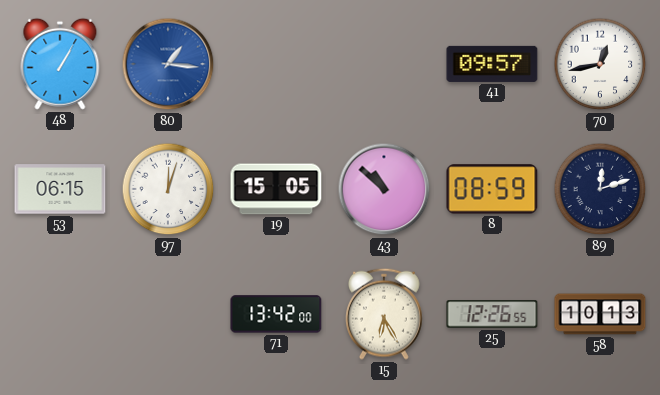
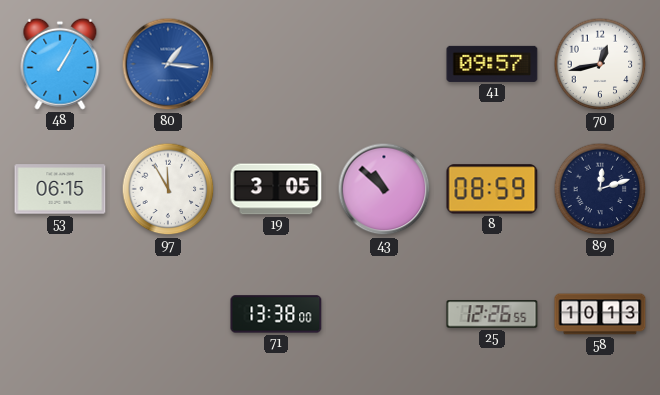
97: 12:03 -> 11:55 (168, 189)
19: 15:05 -> 3:05 (276, 189)
71: 13:42 -> 13:38 (276, 314)
15: 6:25 -> none (385, 314)
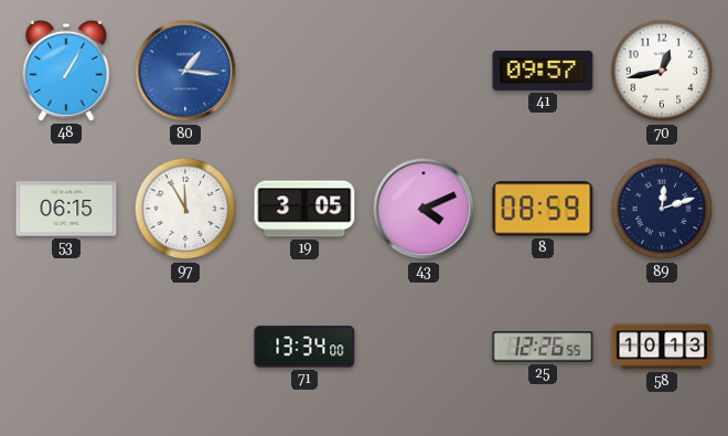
43: 10:52 -> 4:11 (424, 209)
71: 13:38 -> 13:34 (304, 347)
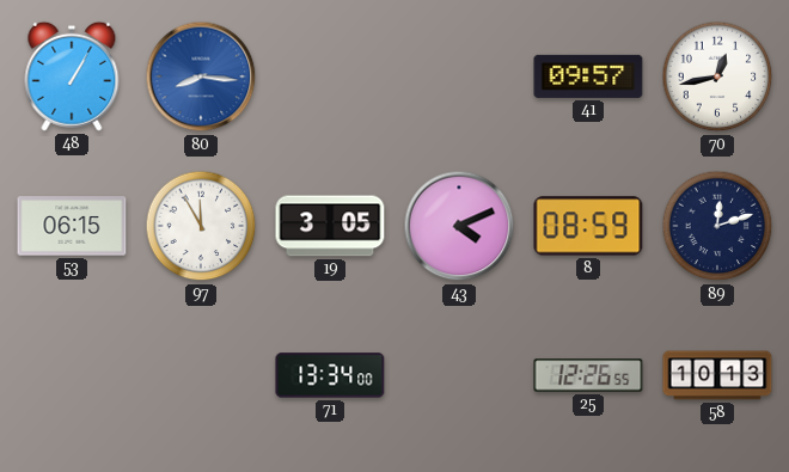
80: 1:16 -> 8:16 (201, 76)
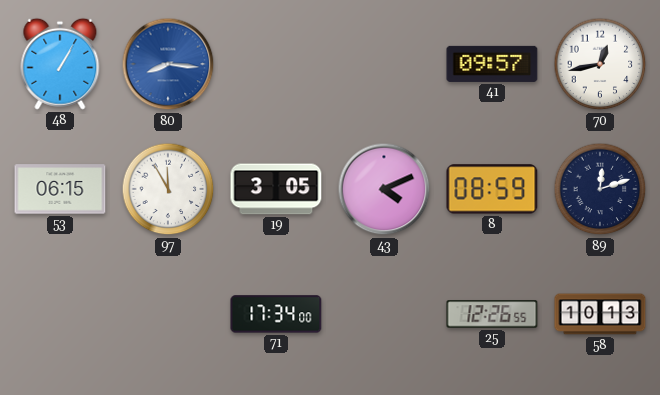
71: 13:34 -> 17:34 (276, 314)
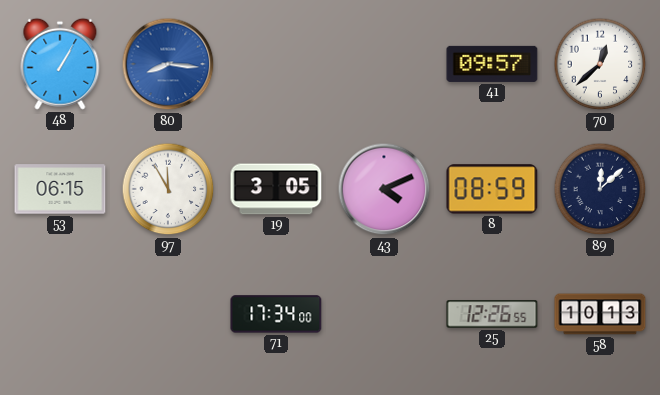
70: 12:43 -> 12:38 (600, 64)
89: 12:12 -> 12:08 (600, 189)
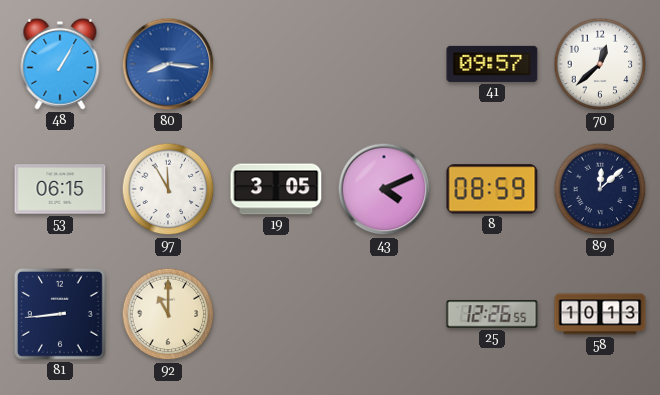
81: none -> 8:44 (60, 314)
92: none -> 11:00 (168, 314)
71: 17:34 -> none (276, 314)
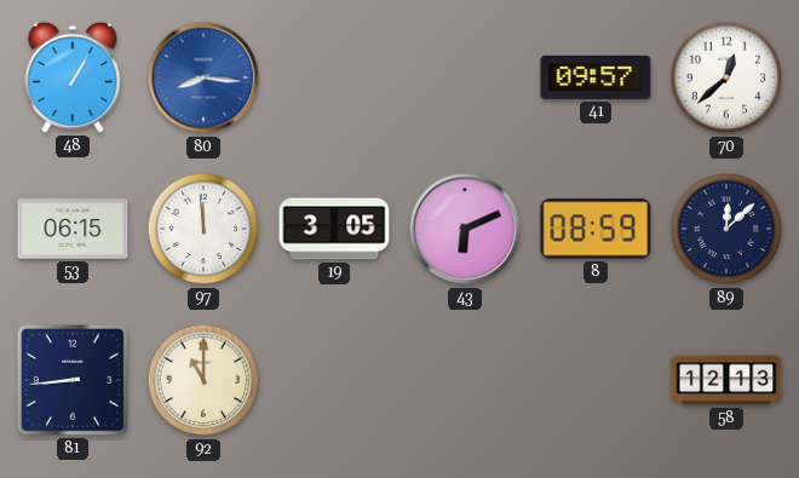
97: 11:55 -> 11:59 (203, 229)
43: 4:11 -> 6:11 (465, 229)
25: 12:26 -> none (492, 314)
58: 10:13 -> 12:13 (726, 380)
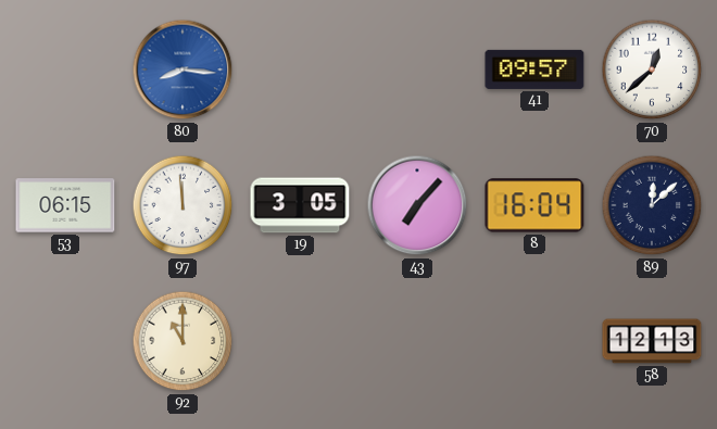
48: 1:05 -> none (73, 77)
43: 6:11 -> 7:07 (417, 205)
8: 08:59 -> 16:04 (534, 205)
81: 8:44 -> none (73, 380)
